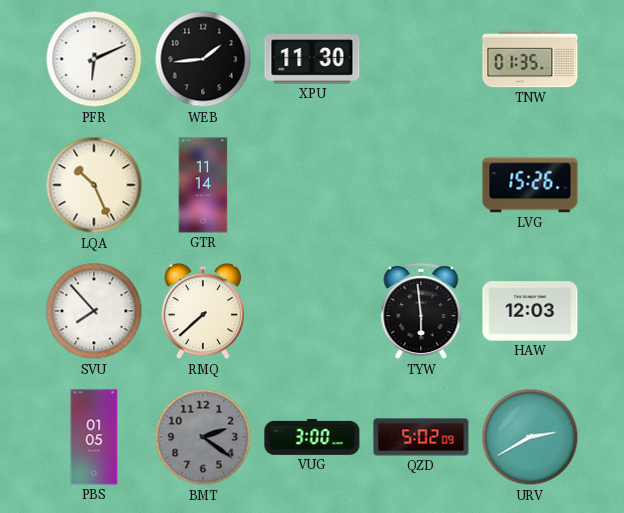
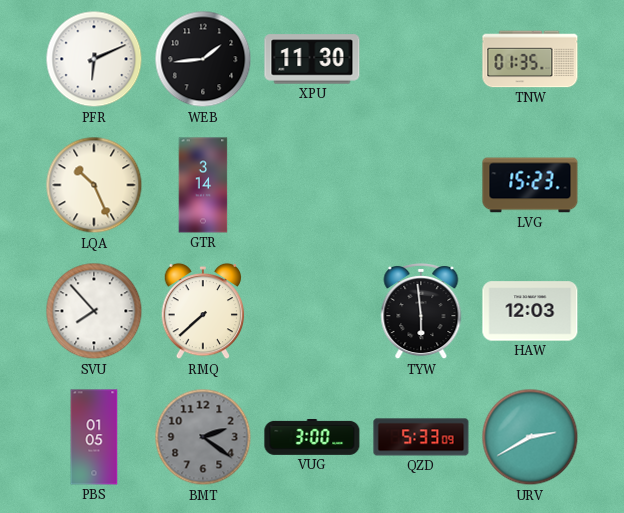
GTR: 11:14 -> 3:14 (203, 185)
LVG: 15:26 -> 15:23 (530, 185)
QZD: 5:02 -> 5:33 (421, 437)
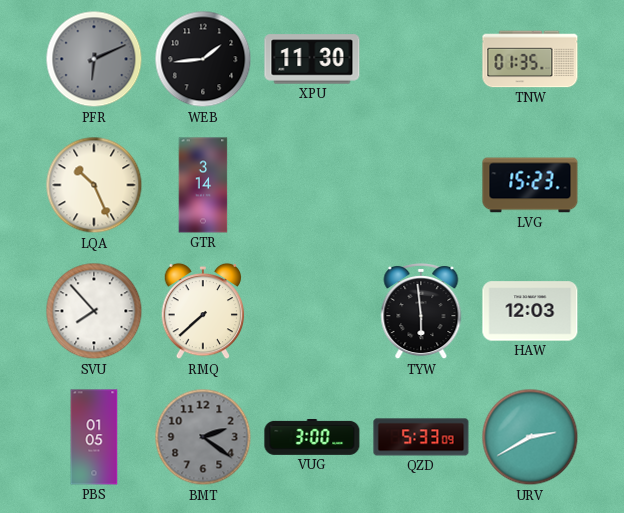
PFR dial: white -> grey (94, 59)
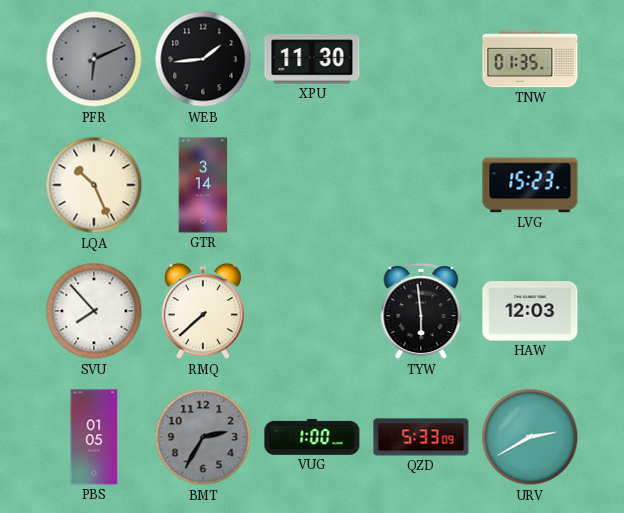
BMT: 2:21 -> 2:35 (203, 437)
VUG: 3:00 -> 1:00 (312, 437)
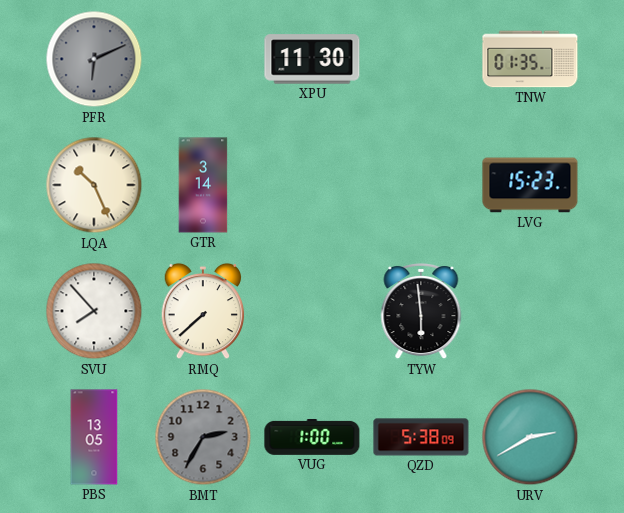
WEB: 1:44 -> none (203, 59)
HAW: 12:03 -> none (530, 311)
PBS: 01:05 -> 13:05 (94, 437)
QZD: 5:33 -> 5:38 (421, 437)
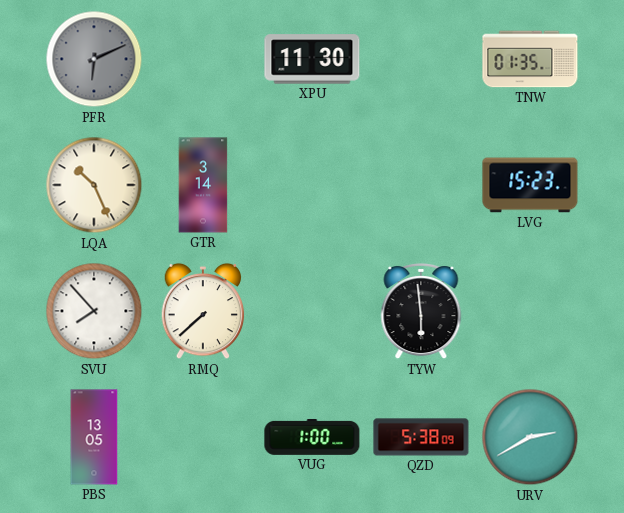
BMT: 2:35 -> none (203, 437)
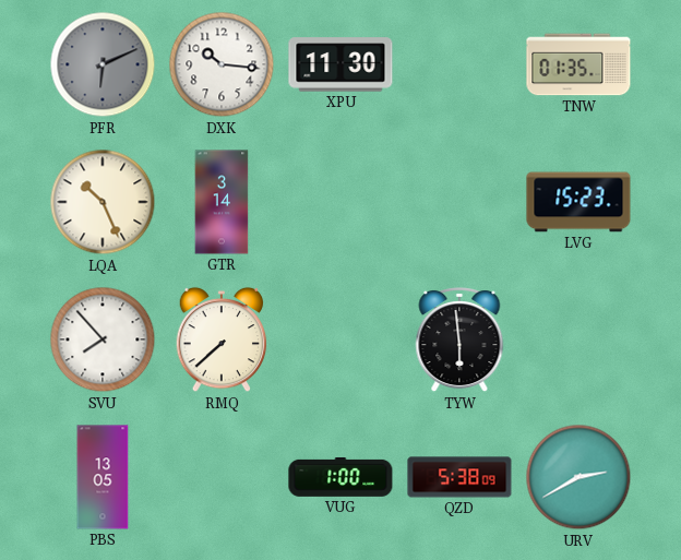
DXK: none -> 10:16 (222, 64)
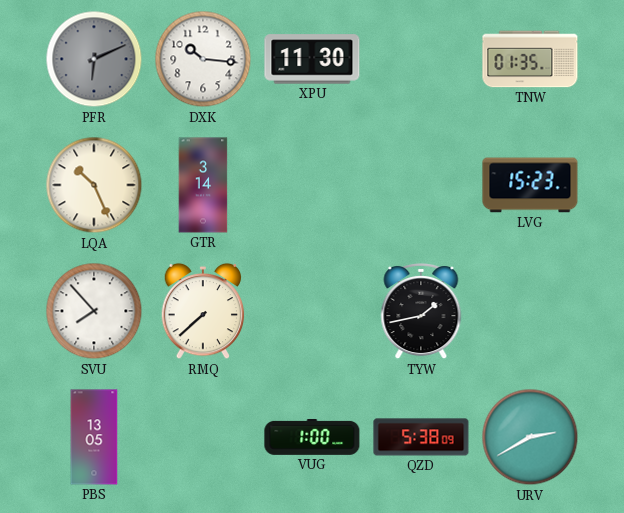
TYW: 5:59 -> 1:43 (421, 312)
